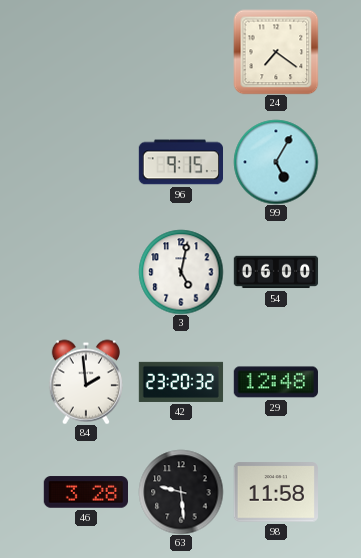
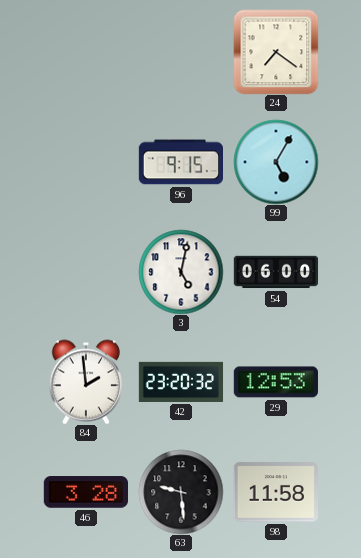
29: 12:48 -> 12:53 (275, 382)
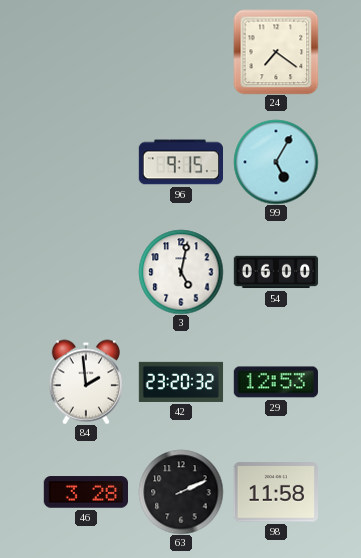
63: 9:29 -> 2:11 (181, 492)
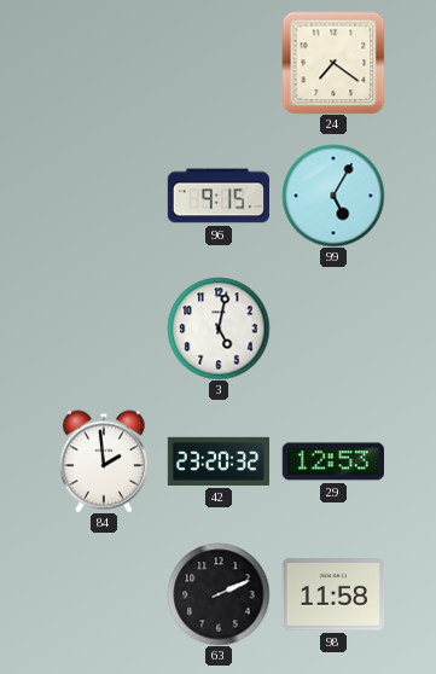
54: 06:00 -> none (276, 272)
46: 3:28 -> none (85, 492)
